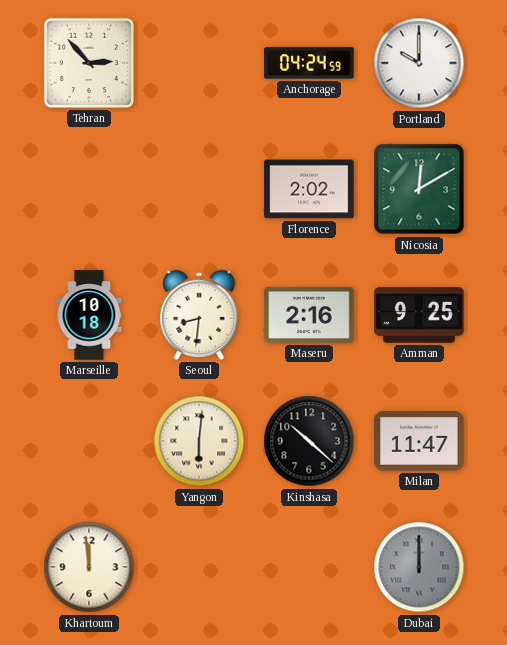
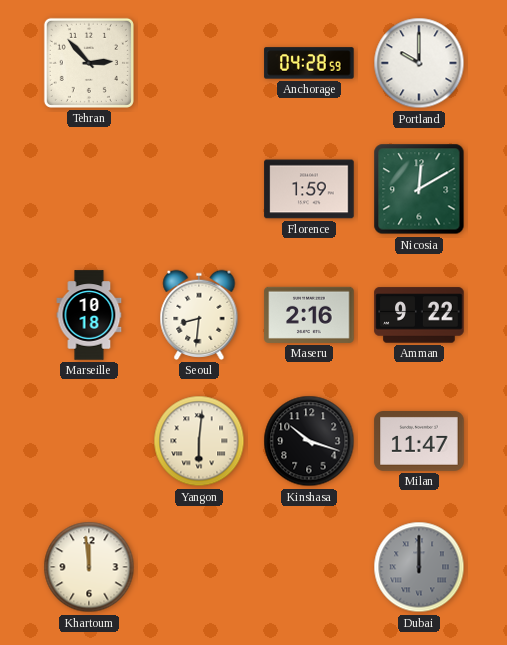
Anchorage: 04:24 -> 04:28 (309, 63)
Florence: 2:02 -> 1:59 (309, 189)
Amman: 9:25 -> 9:22 (419, 315)
Kinshasa: 10:22 -> 10:18 (309, 441)
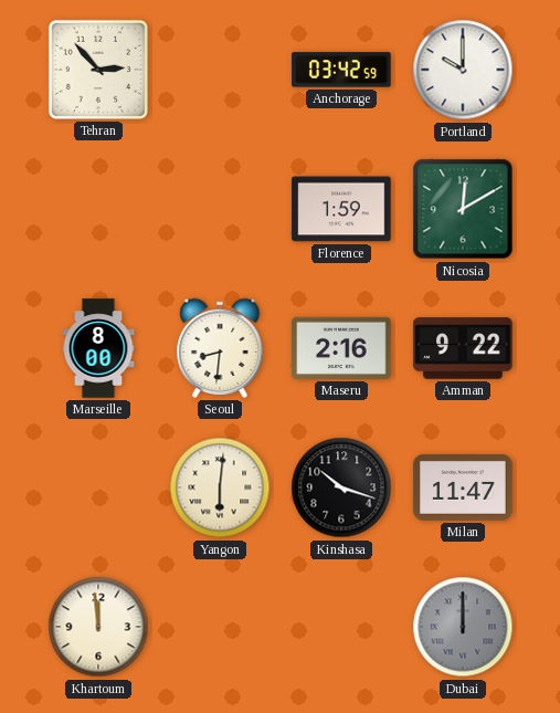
Anchorage: 04:28 -> 03:42 (341, 70)
Marseille: 10:18 -> 8:00 (98, 348)
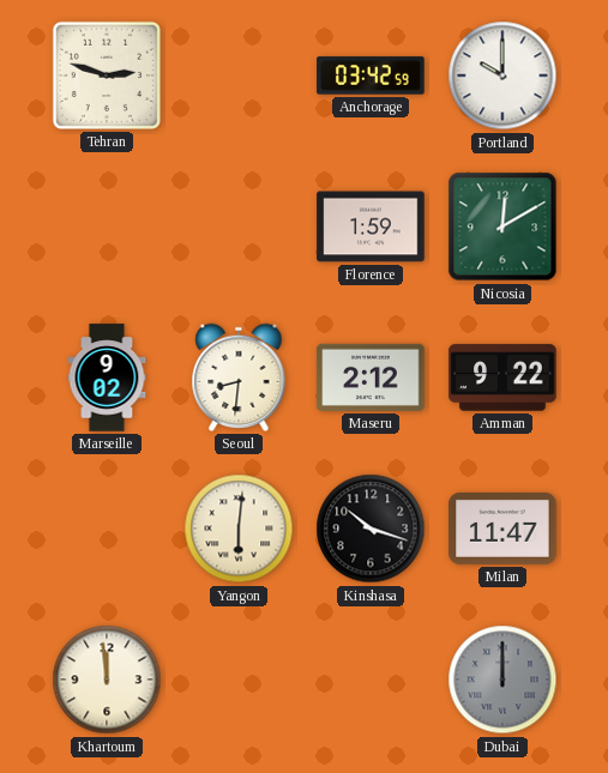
Tehran: 2:53 -> 2:48 (107, 76)
Marseille: 8:00 -> 9:02 (107, 378)
Maseru: 2:16 -> 2:12 (371, 378)
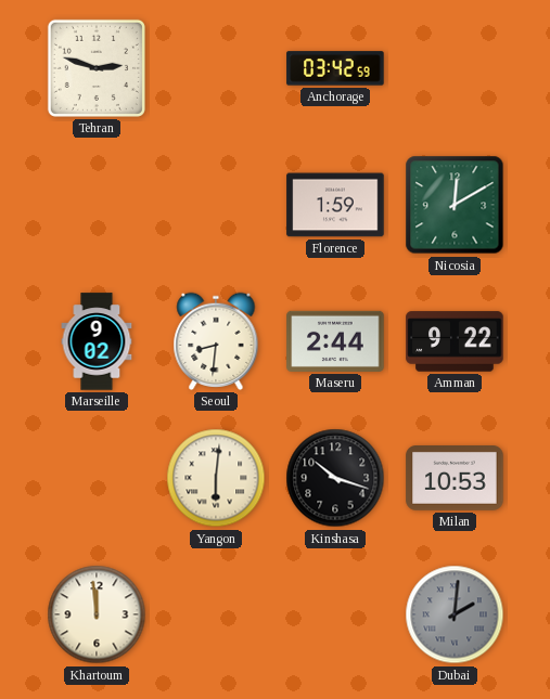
Portland: 10:00 -> none (502, 76)
Maseru: 2:12 -> 2:44 (335, 341)
Milan: 11:47 -> 10:53 (455, 479)
Dubai: 12:00 -> 2:01 (455, 614)
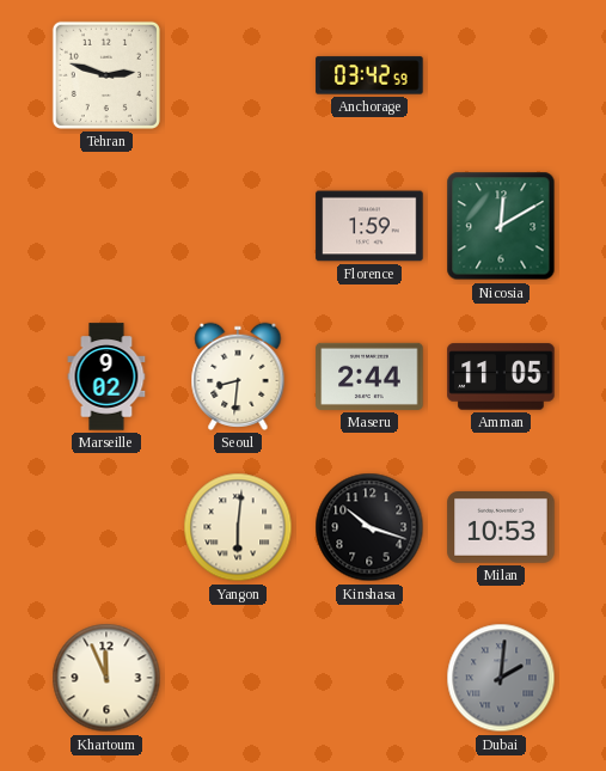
Amman: 9:22 -> 11:05 (501, 377)
Khartoum: 11:59 -> 11:56 (106, 678)
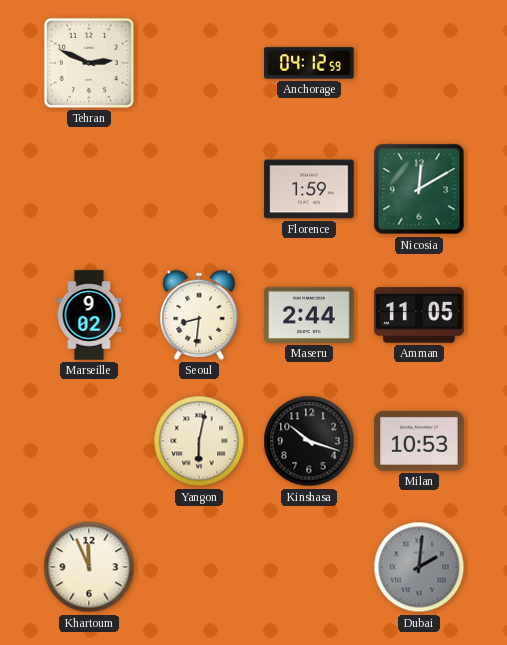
Tehran: 2:48 -> 2:49 (89, 63)
Anchorage: 03:42 -> 04:12 (309, 63)
Yangon: 6:01 -> 6:02 (199, 441)
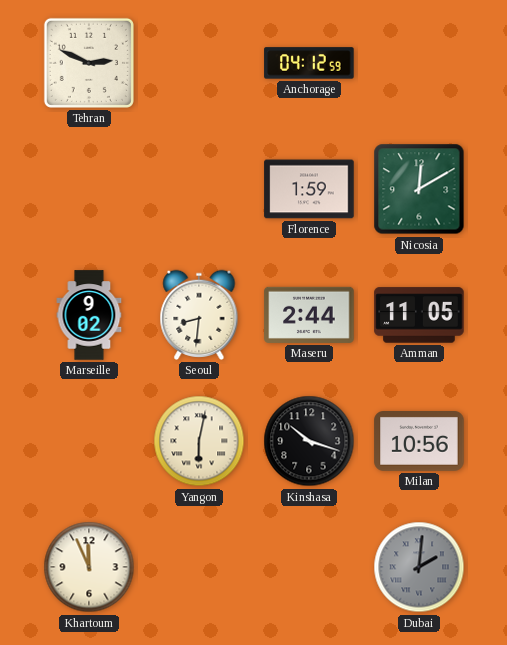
Milan: 10:53 -> 10:56 (419, 442)
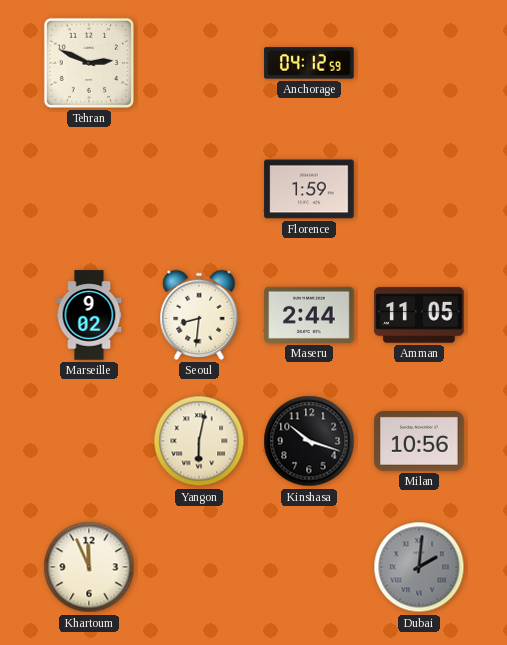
Nicosia: 12:10 -> none (419, 189)
